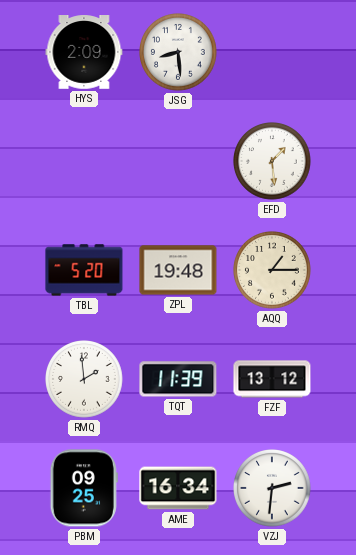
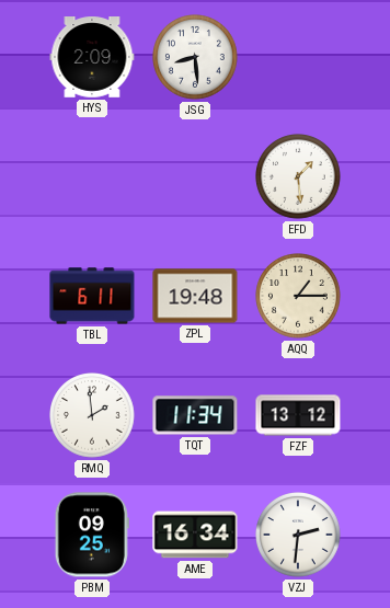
TBL: 5:20 -> 6:11 (92, 296)
TQT: 11:39 -> 11:34 (195, 415)
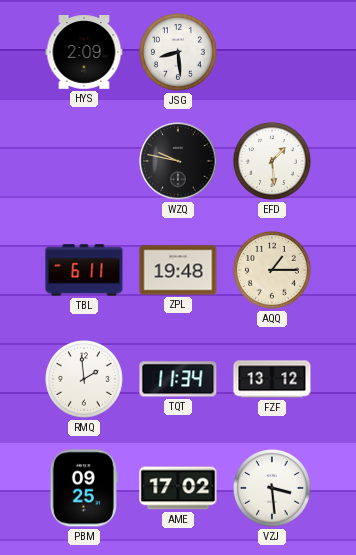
WZQ: none -> 9:47 (178, 161)
AME: 16:34 -> 17:02 (178, 488)
VZJ: 2:31 -> 3:29 (273, 489)
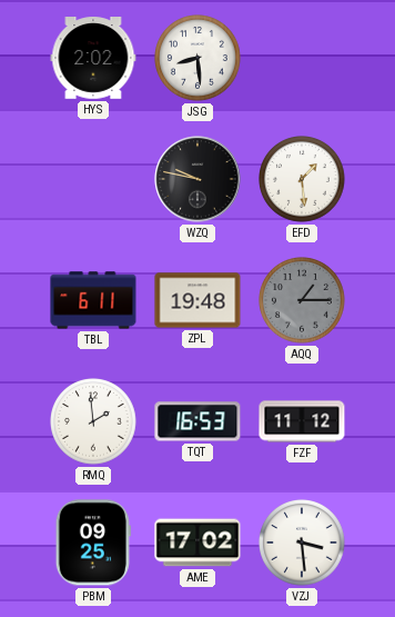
HYS: 2:09 -> 2:02 (93, 59)
AQQ dial: cream -> grey (303, 301)
TQT: 11:34 -> 16:53 (197, 421)
FZF: 13:12 -> 11:12 (302, 421)
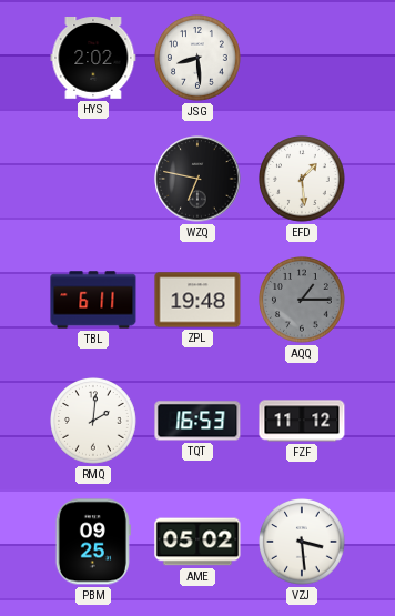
WZQ: 9:47 -> 6:47 (197, 179)
RMQ: 1:59 -> 2:01 (94, 422)
AME: 17:02 -> 05:02 (197, 542)
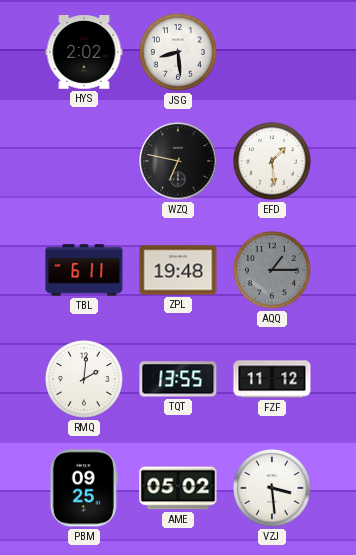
TQT: 16:53 -> 13:55 (178, 379)
